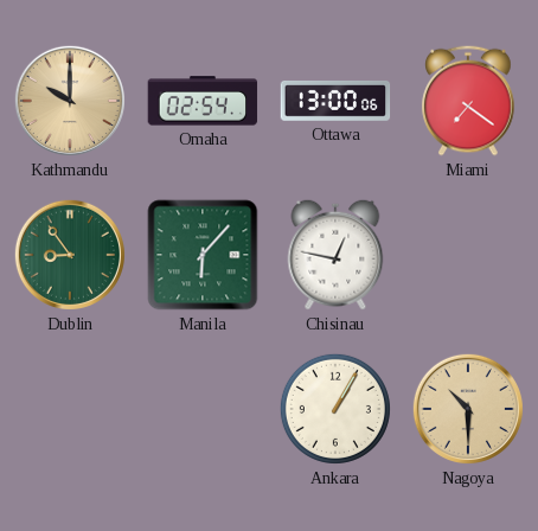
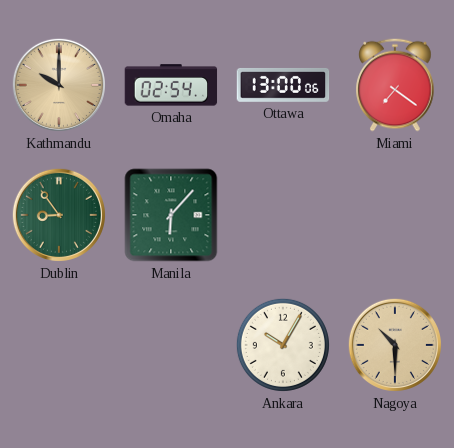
Chisinau: 12:47 -> none (335, 255)
Ankara: 1:05 -> 10:05 (283, 345)
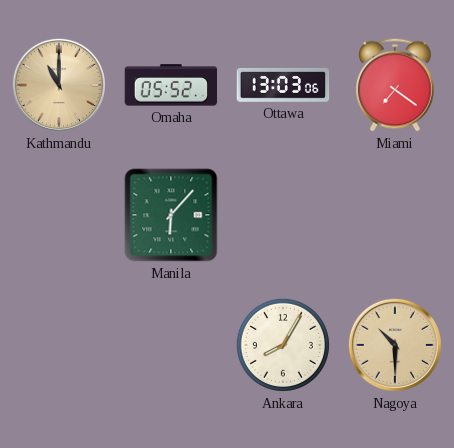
Kathmandu: 10:00 -> 11:00 (59, 85)
Omaha: 02:54 -> 05:52 (171, 85)
Ottawa: 13:00 -> 13:03 (283, 85)
Dublin: 8:54 -> none (59, 215)
Ankara: 10:05 -> 8:05 (283, 345)
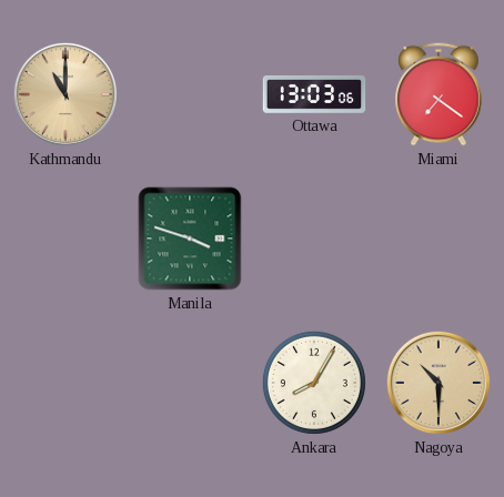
Omaha: 05:52 -> none (171, 85)
Manila: 6:07 -> 3:48 (190, 239)
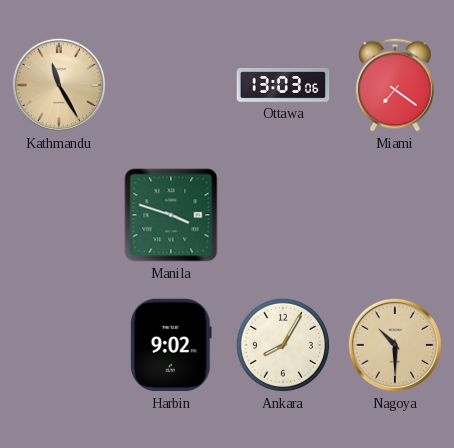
Kathmandu: 11:00 -> 11:25 (59, 85)
Harbin: none -> 9:02 (172, 345)
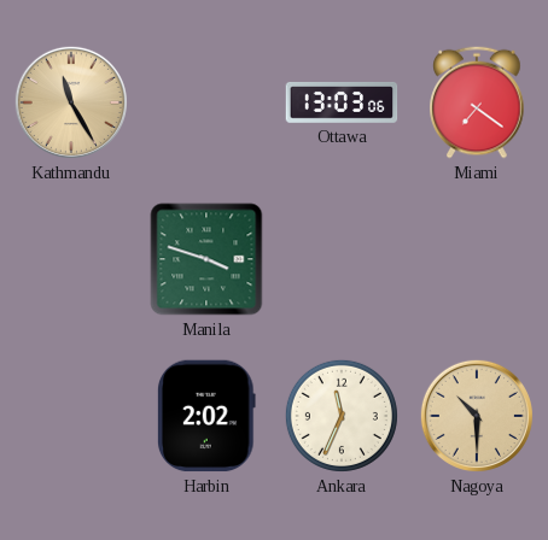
Harbin: 9:02 -> 2:02 (208, 416)
Ankara: 8:05 -> 11:34 (342, 416)
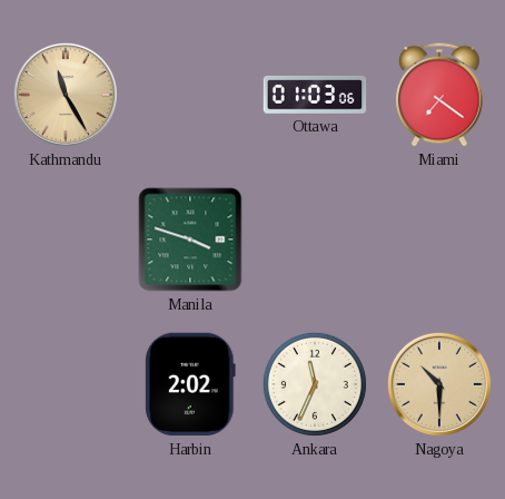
Ottawa: 13:03 -> 01:03 (315, 95)
